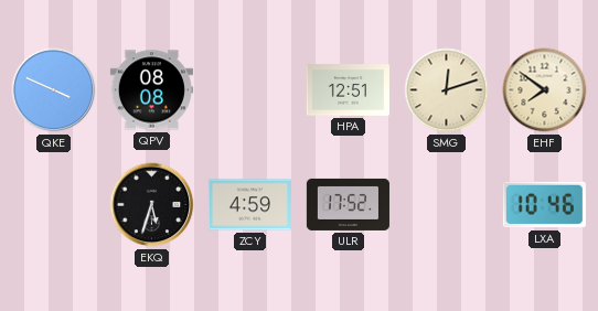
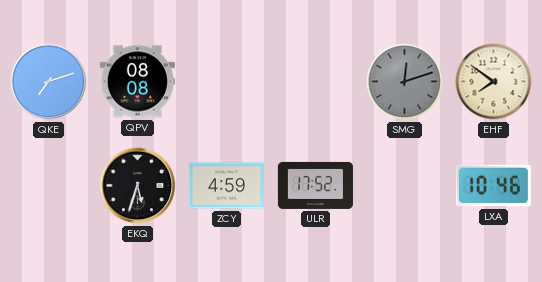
QKE: 3:49 -> 7:12 (49, 82)
HPA: 12:51 -> none (348, 90)
SMG dial: cream -> grey (405, 82)
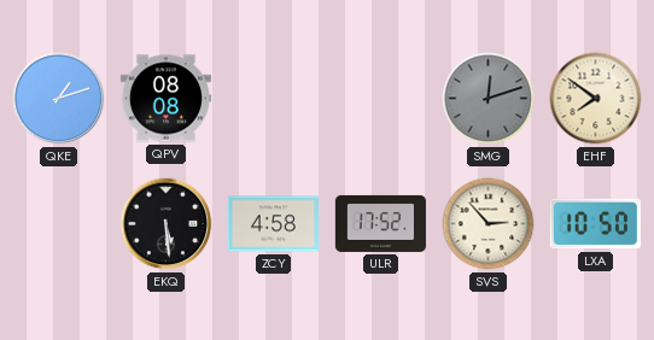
QKE: 7:12 -> 1:12 (59, 99)
EKQ: 5:33 -> 5:29 (167, 224)
ZCY: 4:59 -> 4:58 (273, 224)
SVS: none -> 2:53 (489, 224)
LXA: 10:46 -> 10:50 (595, 224)
